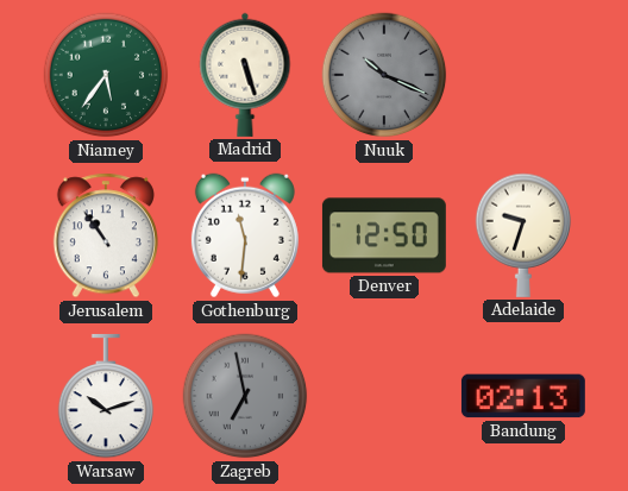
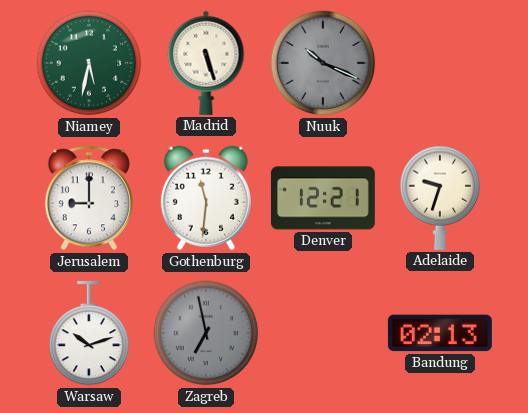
Niamey: 5:36 -> 5:32 (89, 63)
Jerusalem: 10:54 -> 9:00 (89, 198)
Denver: 12:50 -> 12:21 (323, 198)
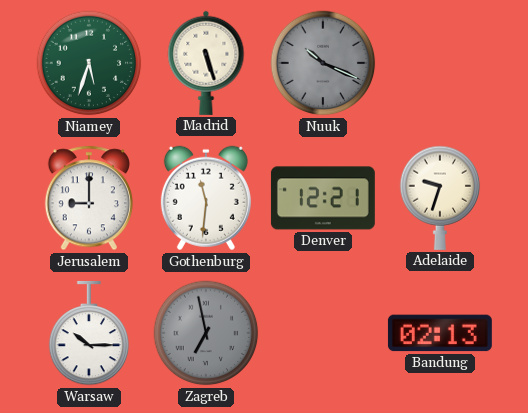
Niamey: 5:32 -> 5:33 (89, 63)
Warsaw: 10:12 -> 10:15 (89, 333)
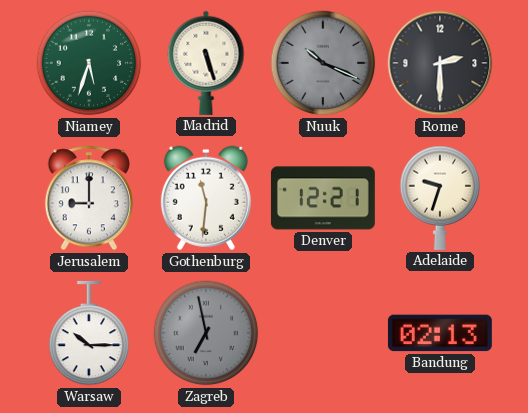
Rome: none -> 2:30 (440, 63)
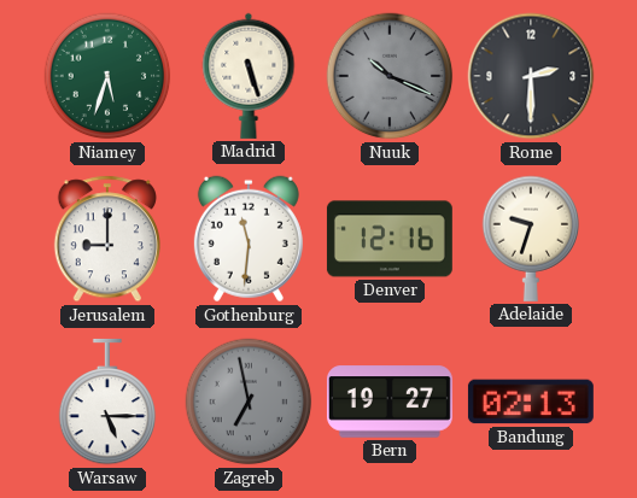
Denver: 12:21 -> 12:16 (390, 239)
Warsaw: 10:15 -> 5:15 (107, 402)
Bern: none -> 19:27 (390, 402)
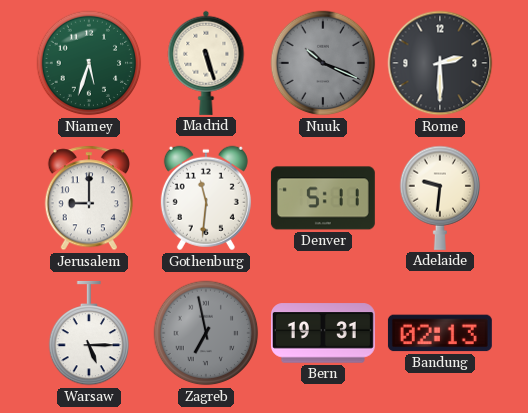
Denver: 12:16 -> 5:11 (323, 198)
Adelaide: 9:33 -> 9:31 (440, 198)
Bern: 19:27 -> 19:31 (323, 333)
